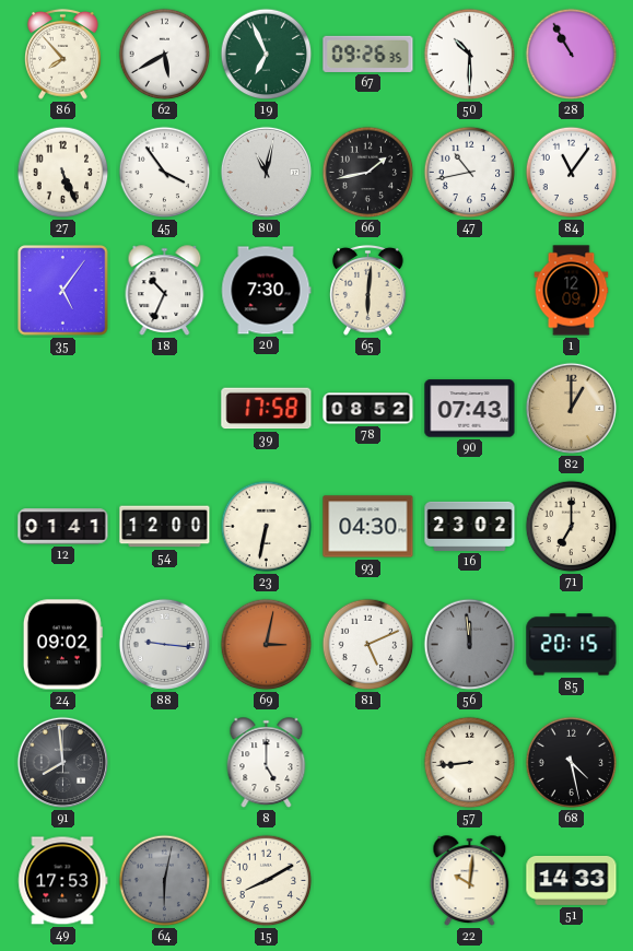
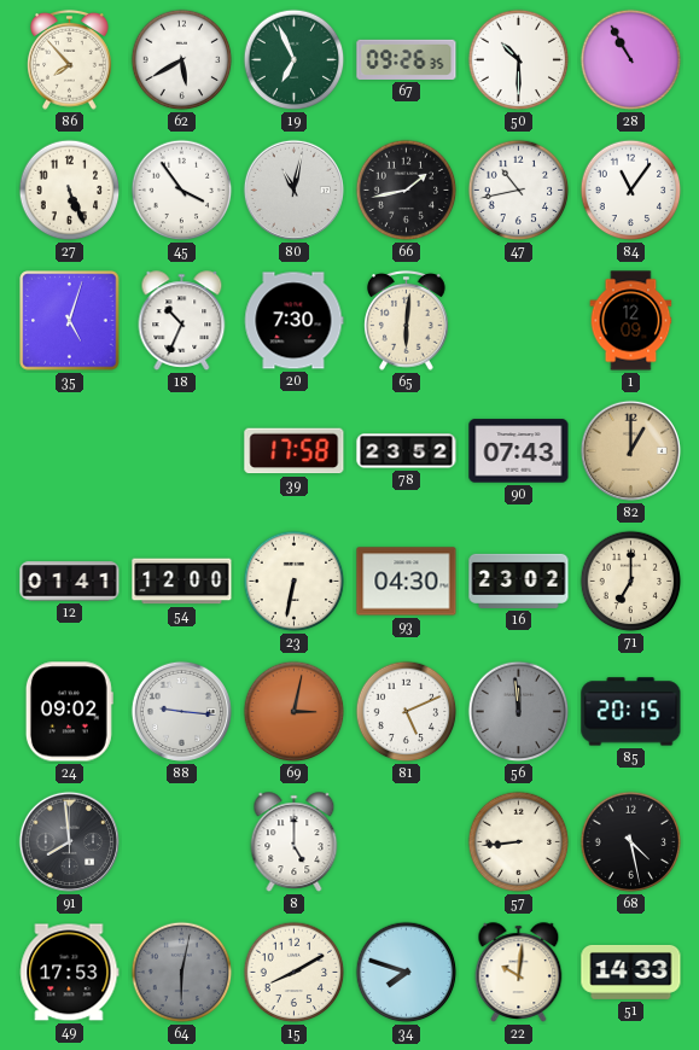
35: 5:06 -> 5:03 (70, 321)
78: 08:52 -> 23:52 (407, 451)
34: none -> 7:48 (407, 973)
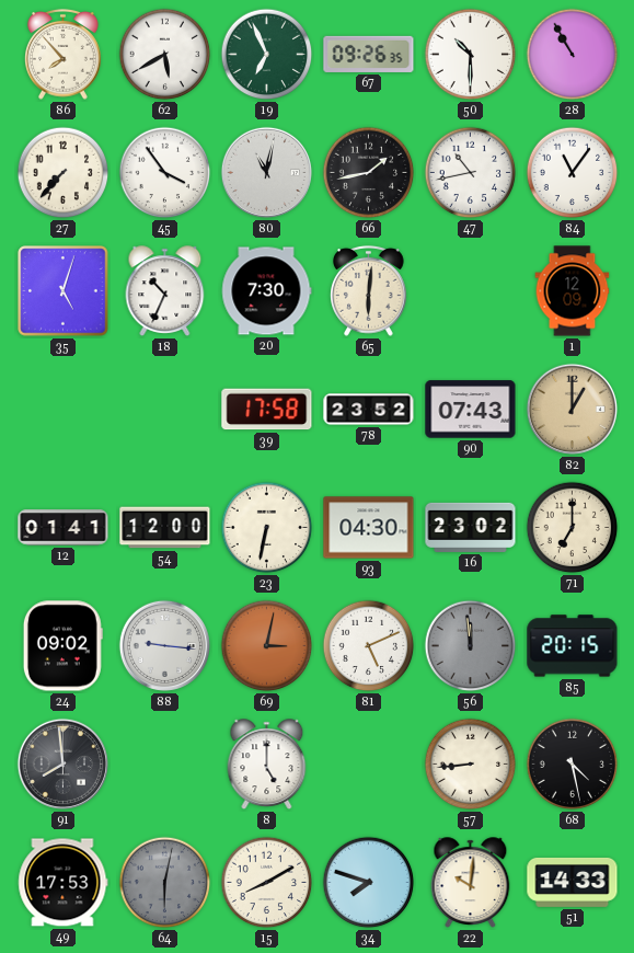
27: 5:26 -> 7:37 (64, 173)
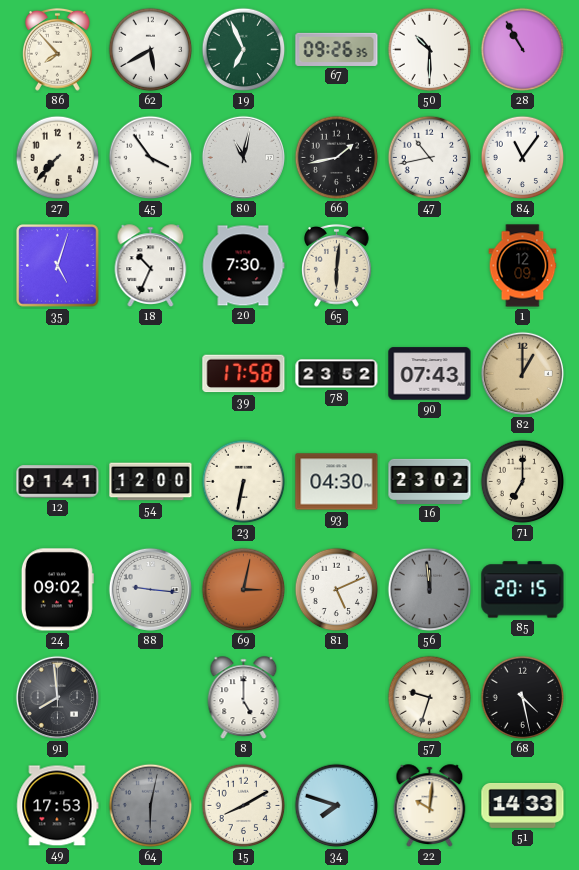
57: 8:44 -> 9:33 (430, 698)
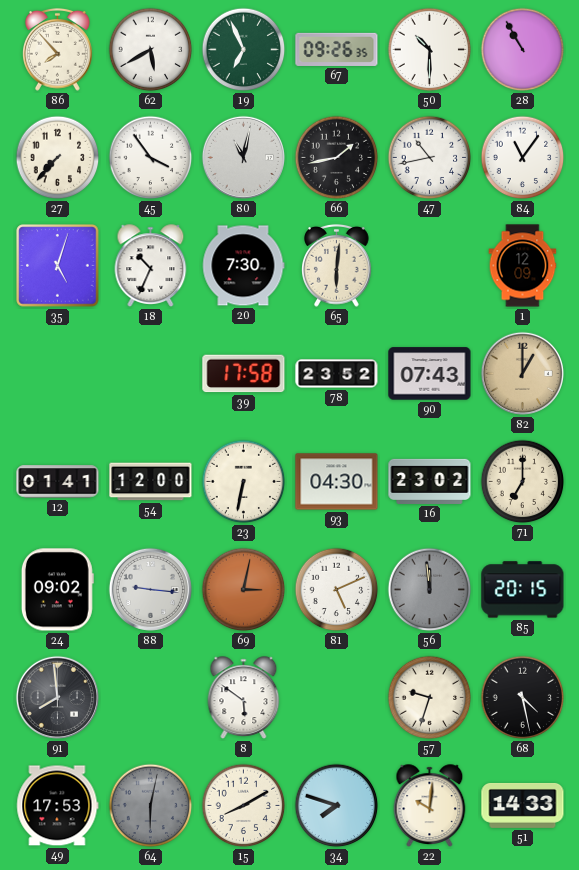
8: 5:00 -> 5:51 (244, 698)
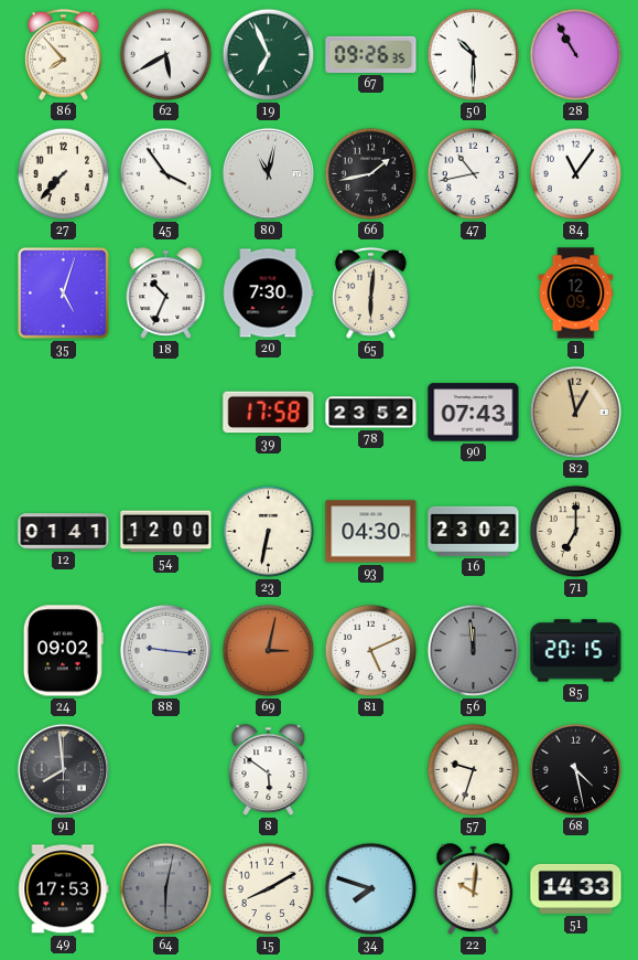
82: 1:00 -> 12:58 (575, 412)
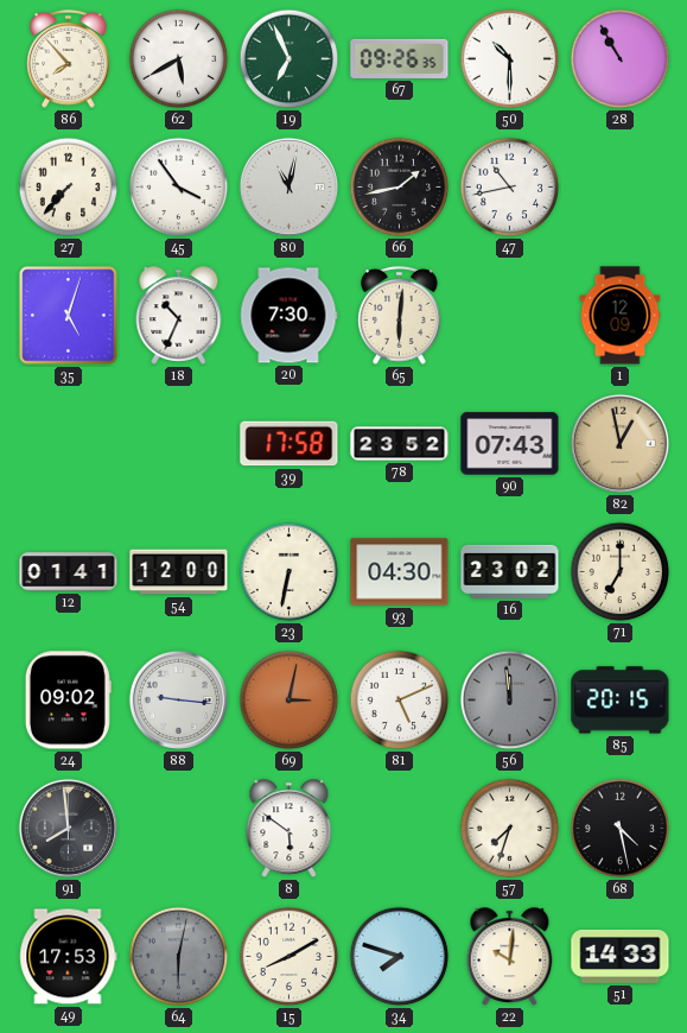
84: 11:06 -> none (576, 174)
57: 9:33 -> 7:33 (510, 829)
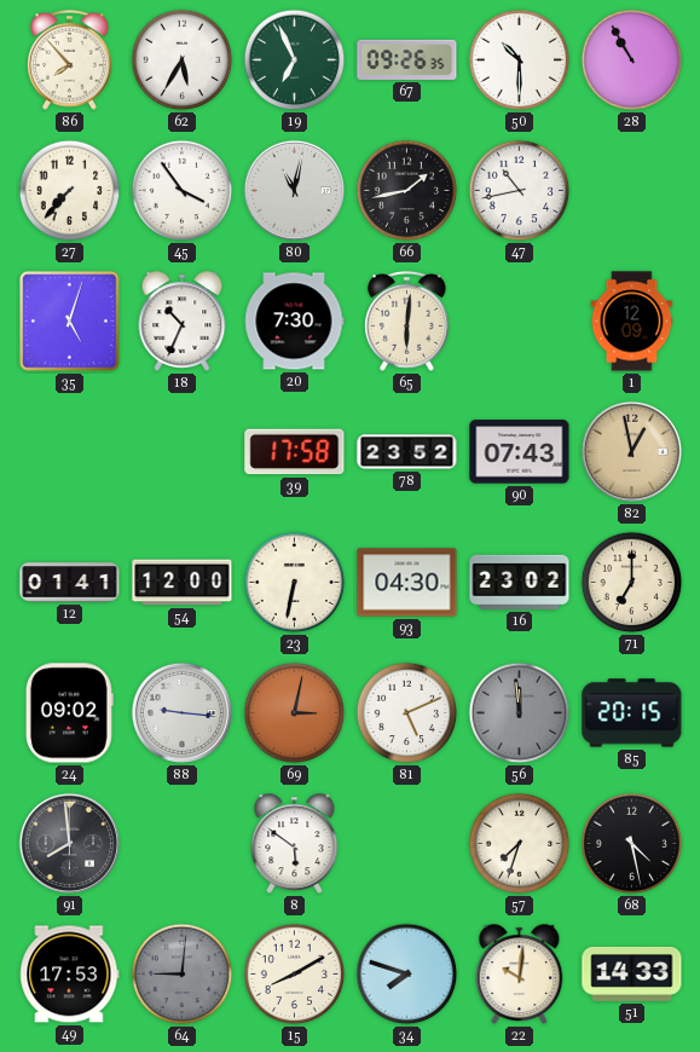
62: 5:40 -> 5:35 (183, 60)
64: 6:02 -> 9:01 (183, 975)
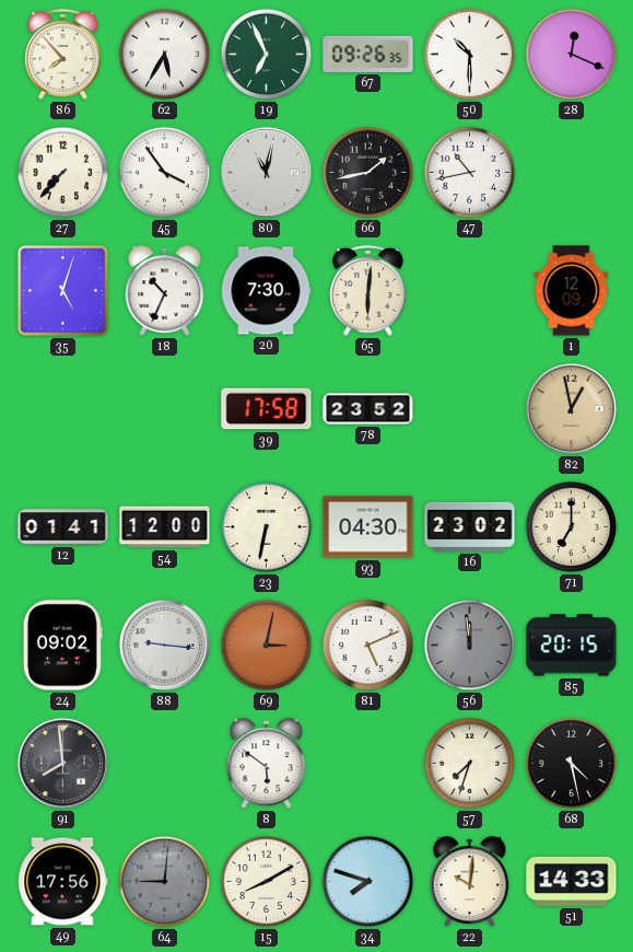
28: 10:55 -> 12:19 (572, 55)
90: 07:43 -> none (520, 452)
49: 17:53 -> 17:56 (63, 882)
